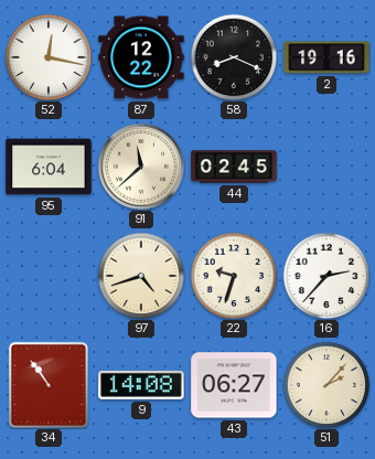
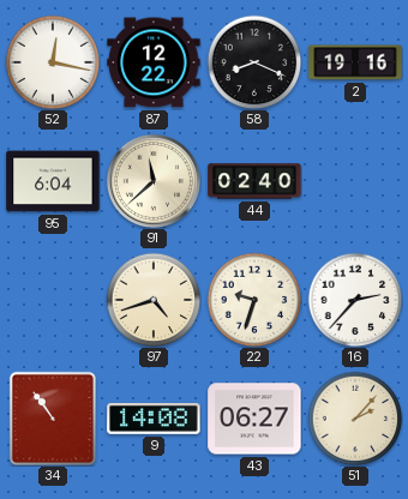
44: 02:45 -> 02:40 (254, 181)
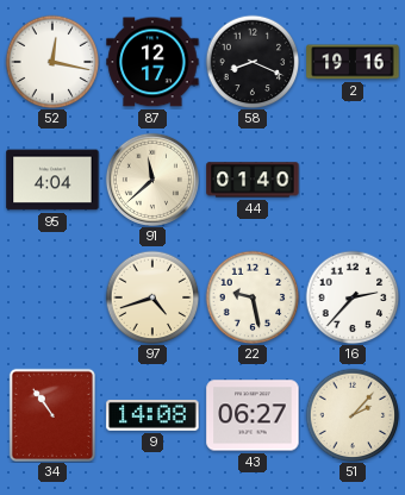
87: 12:22 -> 12:17 (152, 62)
95: 6:04 -> 4:04 (52, 180)
44: 02:40 -> 01:40 (253, 180)
22: 9:33 -> 9:28 (253, 297)
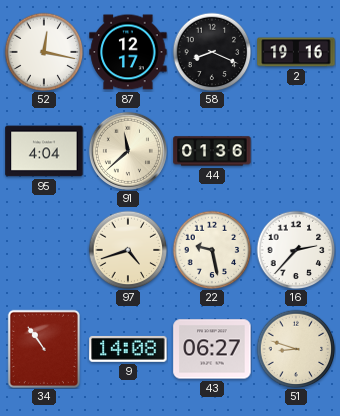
44: 01:40 -> 01:36 (212, 151)
51: 2:07 -> 8:48 (296, 349)
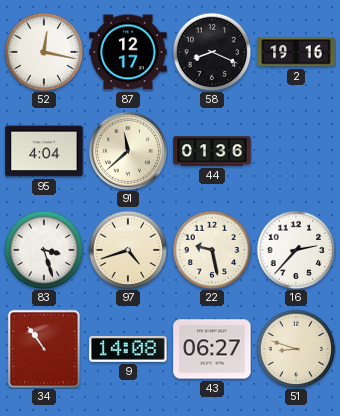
83: none -> 3:27 (44, 250)
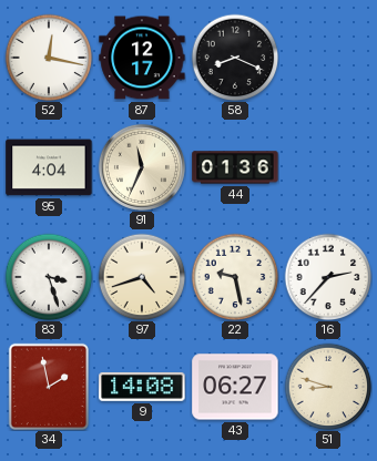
2: 19:16 -> none (296, 52)
91: 11:38 -> 11:34 (142, 167)
34: 10:54 -> 1:58 (48, 386)
